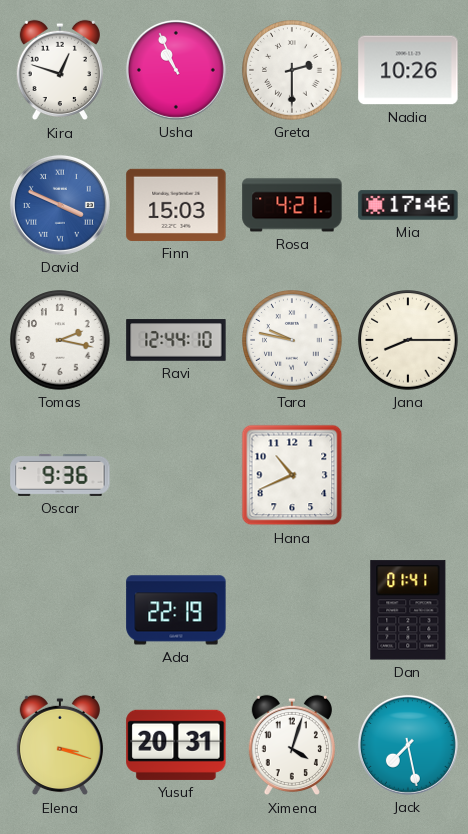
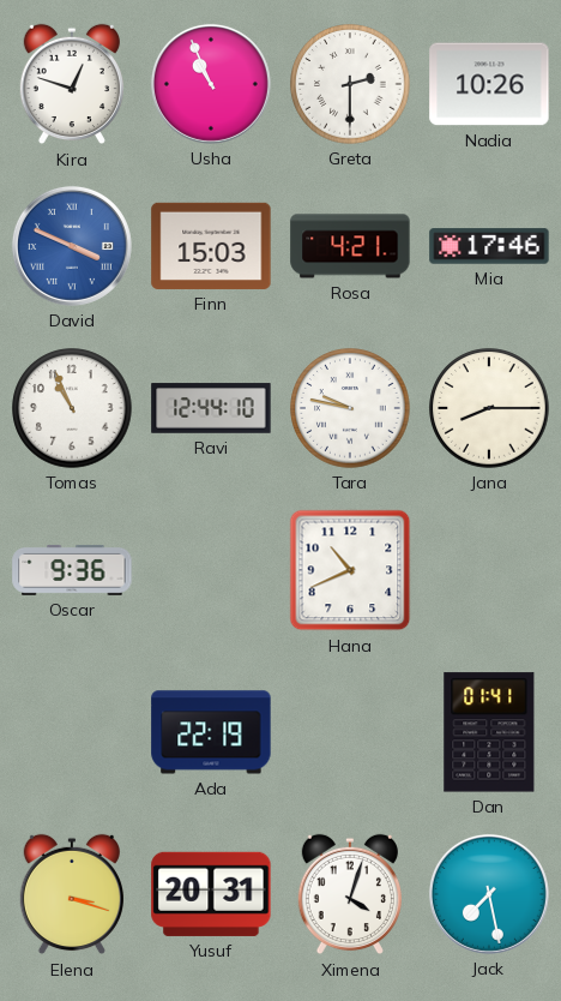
Tomas: 2:17 -> 10:56 (72, 408)
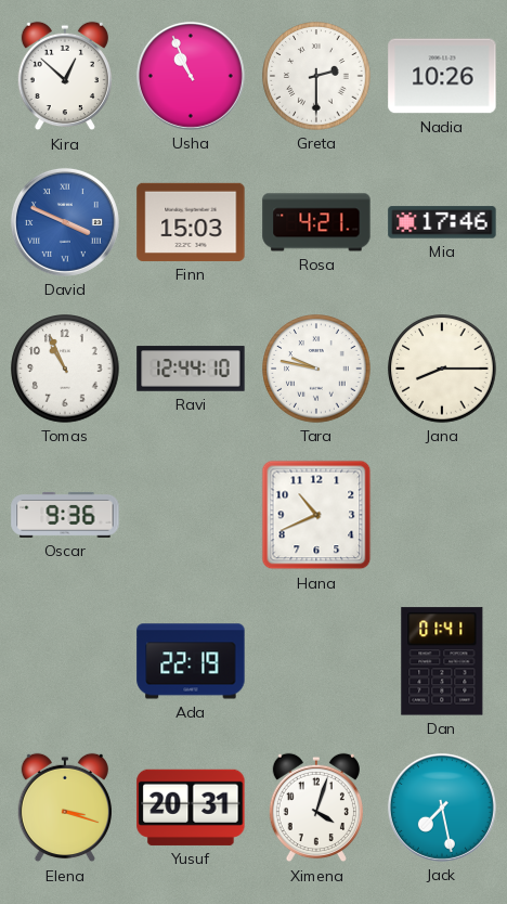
Kira: 12:48 -> 12:52 (65, 76)
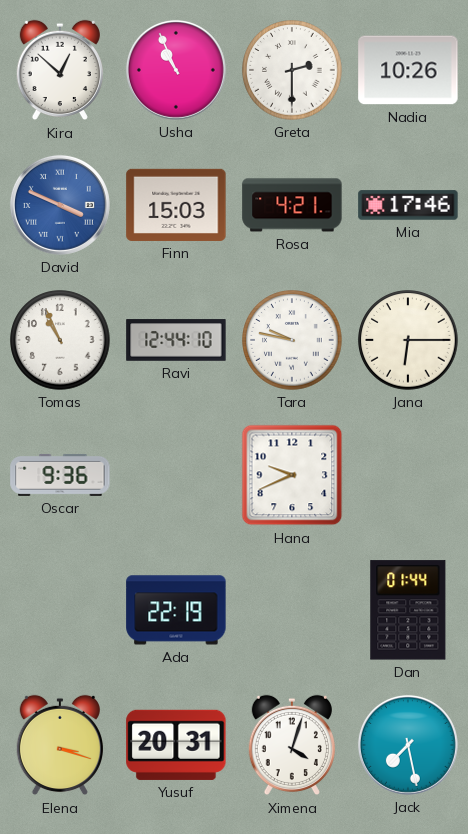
Jana: 8:15 -> 6:15 (408, 340)
Hana: 10:41 -> 9:41 (292, 475)
Dan: 01:41 -> 01:44 (408, 610)
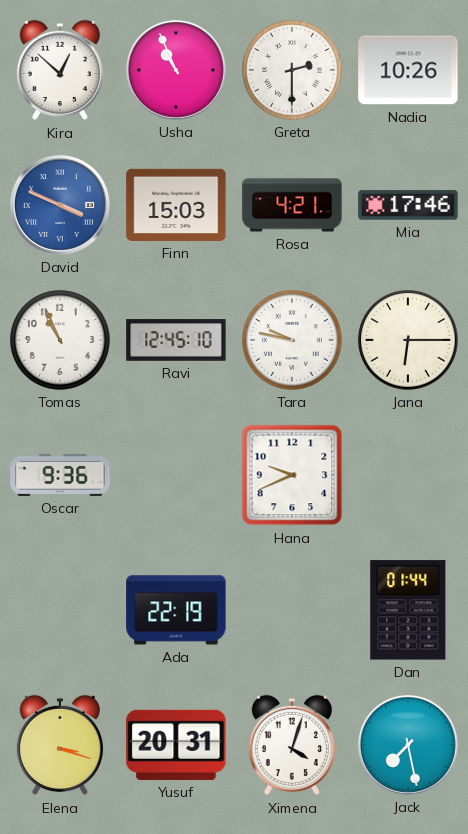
Ravi: 12:44 -> 12:45 (176, 340)
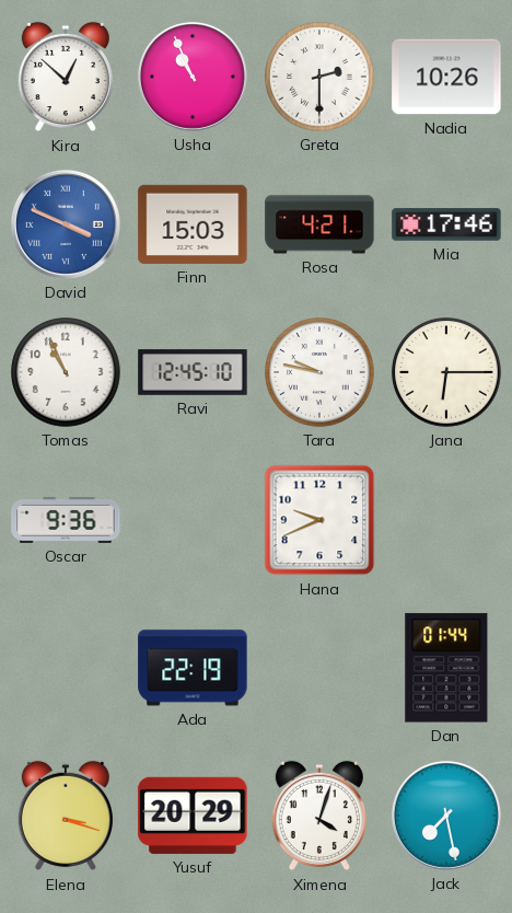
Yusuf: 20:31 -> 20:29 (193, 816)
